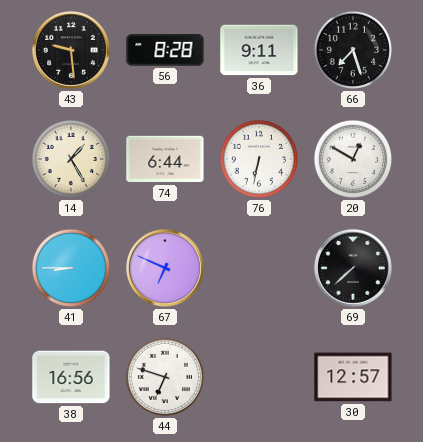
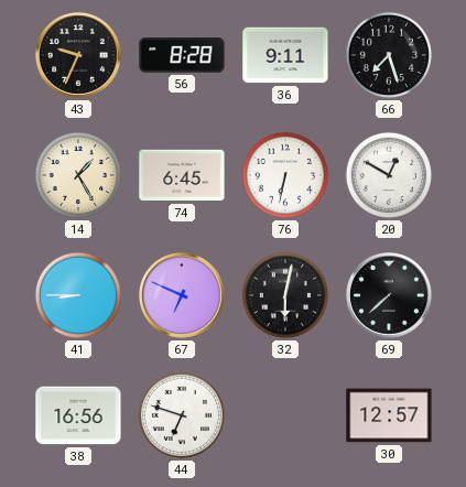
43: 9:29 -> 9:34 (78, 55)
74: 6:44 -> 6:45 (182, 175)
32: none -> 6:02 (285, 295)
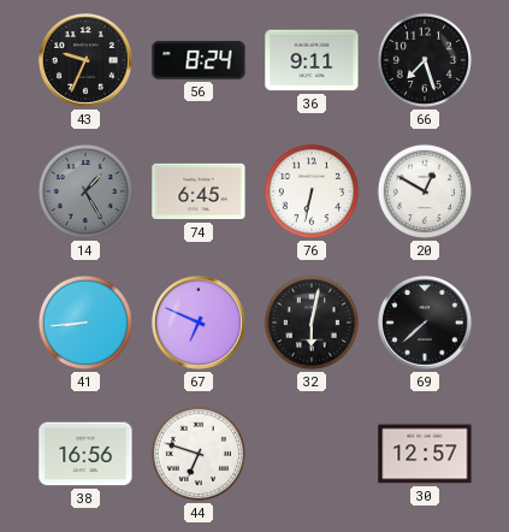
56: 8:28 -> 8:24 (199, 60)
14 dial: cream -> grey (85, 191)
41: 8:45 -> 8:44 (85, 323)
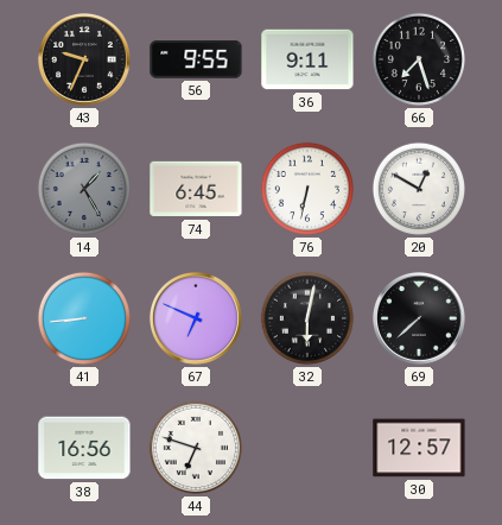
56: 8:24 -> 9:55 (196, 59)
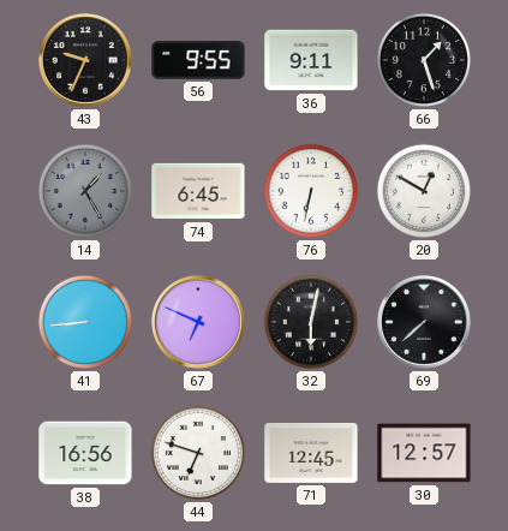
66: 7:27 -> 1:27 (424, 60)
71: none -> 12:45 (311, 453)
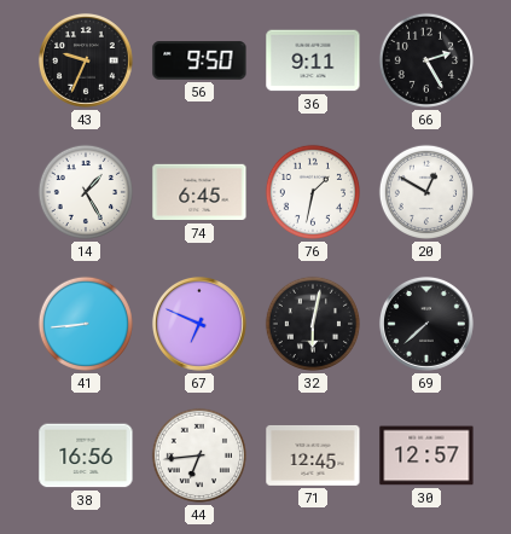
56: 9:55 -> 9:50 (199, 60)
66: 1:27 -> 2:25 (426, 60)
14 dial: grey -> white (86, 192)
76: 6:32 -> 1:32 (313, 192)
44: 6:48 -> 6:44 (199, 455)
